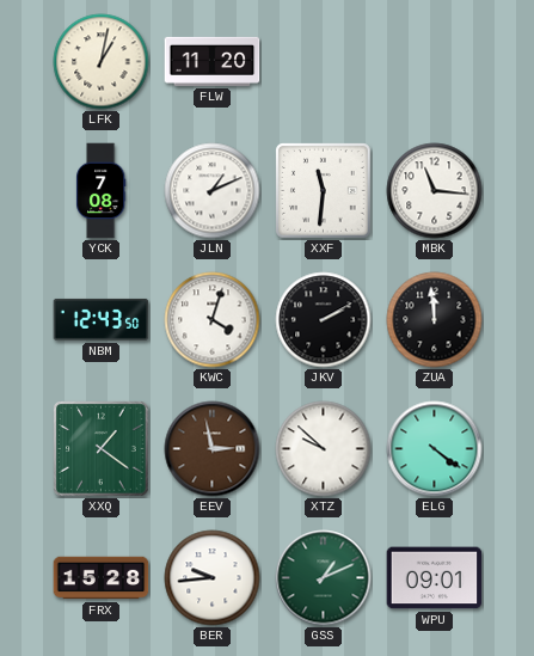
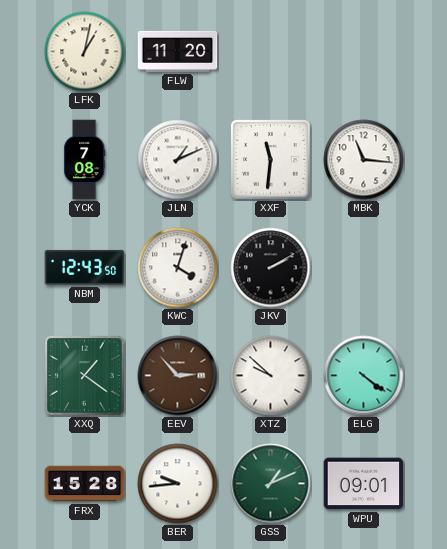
ZUA: 11:59 -> none (435, 320)
EEV: 2:58 -> 2:53 (178, 376)
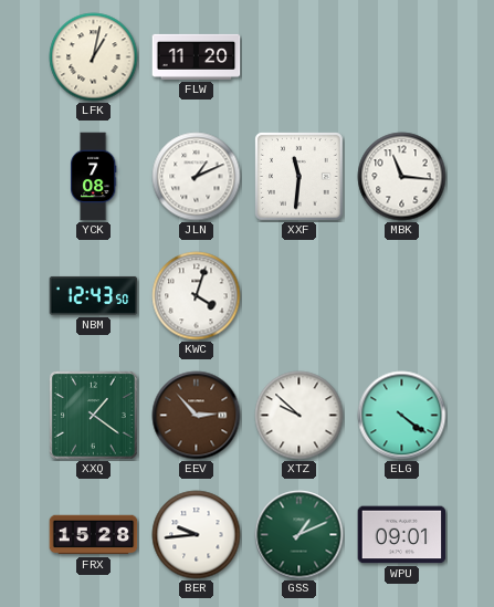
JKV: 2:10 -> none (271, 268)
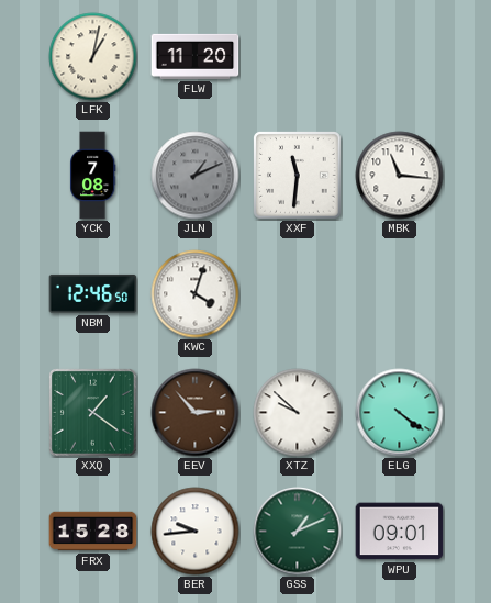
JLN dial: white -> grey (196, 176)
NBM: 12:43 -> 12:46 (93, 293)
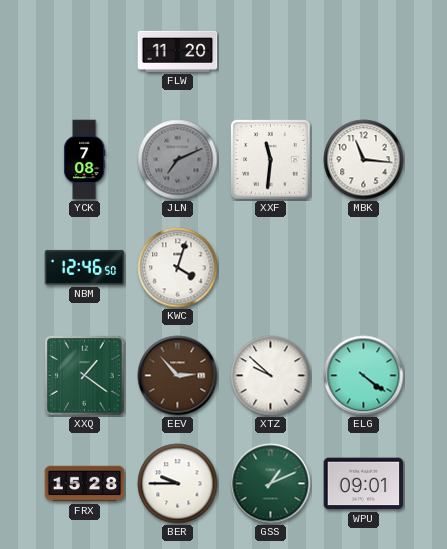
LFK: 1:02 -> none (93, 57)
JLN: 1:11 -> 7:11 (178, 160)
BER: 9:44 -> 9:45 (178, 484)
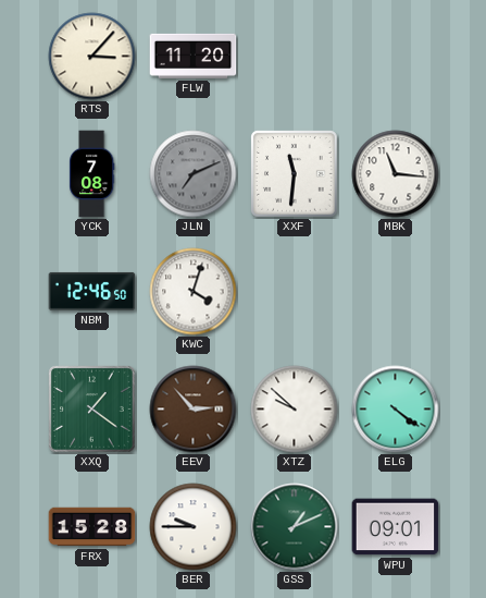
RTS: none -> 3:07 (92, 57)
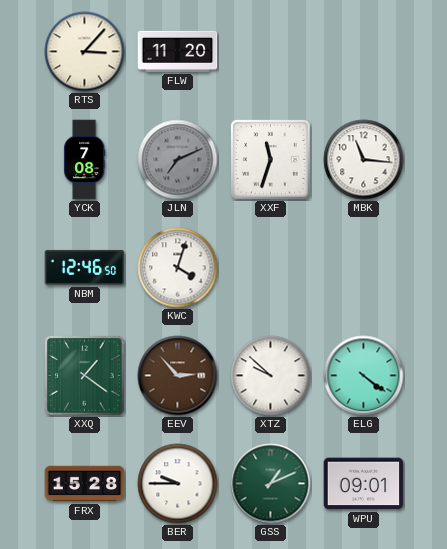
XXF: 11:31 -> 11:33 (271, 160)
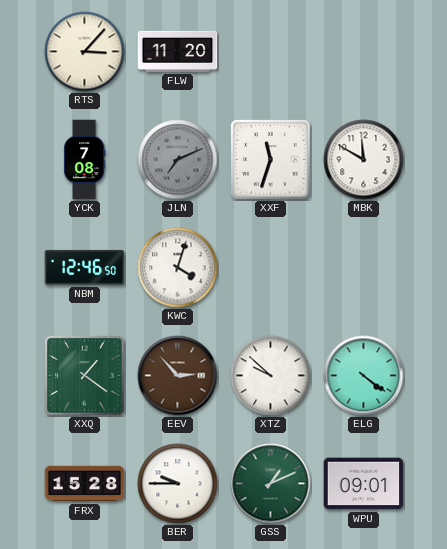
MBK: 11:16 -> 11:50 (364, 160)
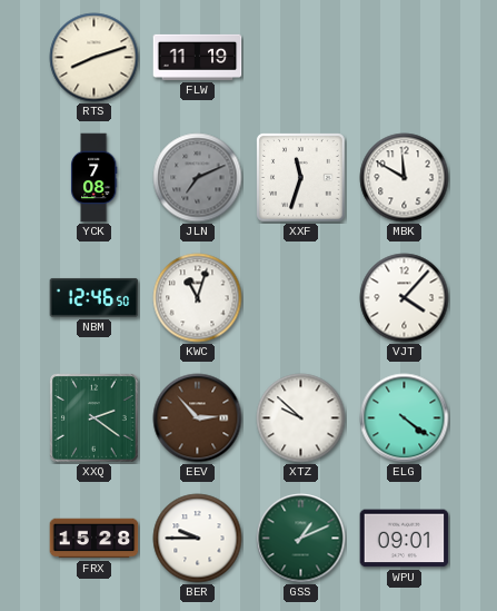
RTS: 3:07 -> 8:12 (95, 58)
FLW: 11:20 -> 11:19 (198, 57)
KWC: 4:03 -> 11:03 (198, 298)
VJT: none -> 4:07 (405, 298)
XXQ: 1:21 -> 2:21 (95, 418)
